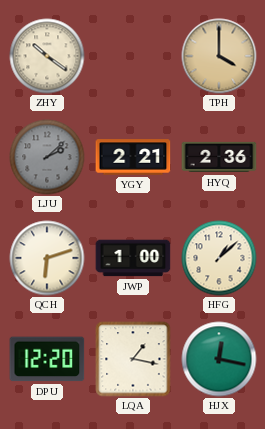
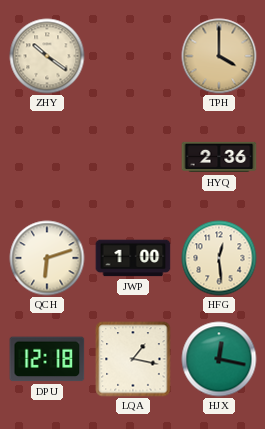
LJU: 2:08 -> none (47, 157)
YGY: 2:21 -> none (133, 157)
HFG: 1:08 -> 12:29 (219, 258)
DPU: 12:20 -> 12:18 (47, 359)
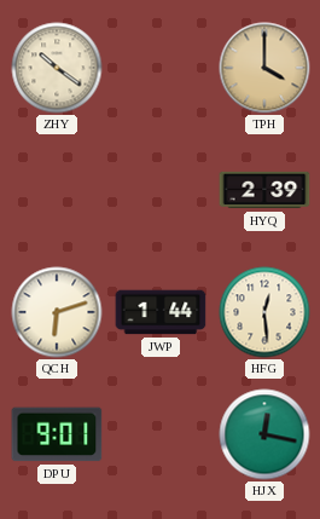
HYQ: 2:36 -> 2:39 (264, 190)
JWP: 1:00 -> 1:44 (161, 312)
DPU: 12:18 -> 9:01 (57, 434)
LQA: 1:17 -> none (133, 359)
